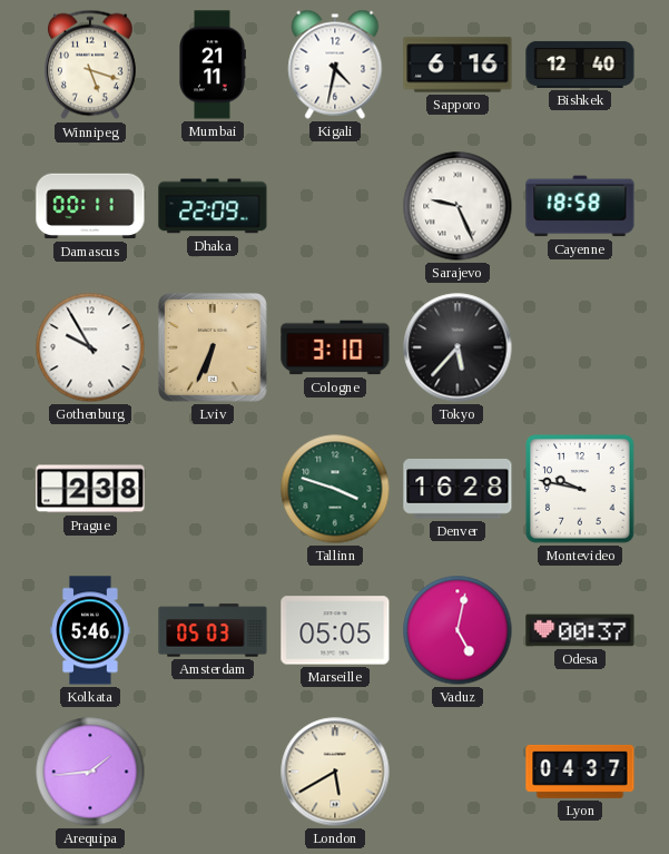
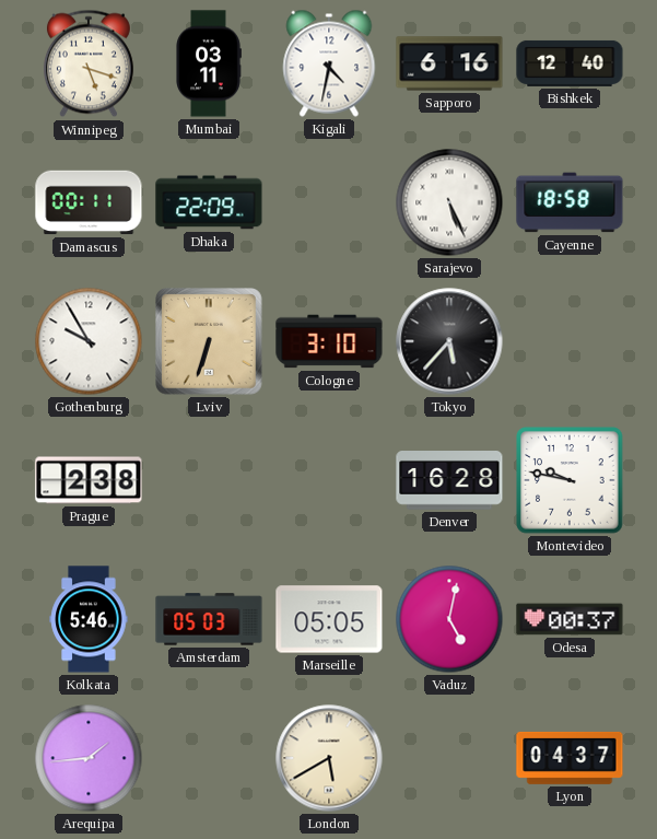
Mumbai: 21:11 -> 03:11 (209, 63)
Sarajevo: 9:26 -> 5:26 (449, 202)
Lviv: 6:34 -> 6:33 (210, 342)
Tallinn: 3:48 -> none (335, 489)
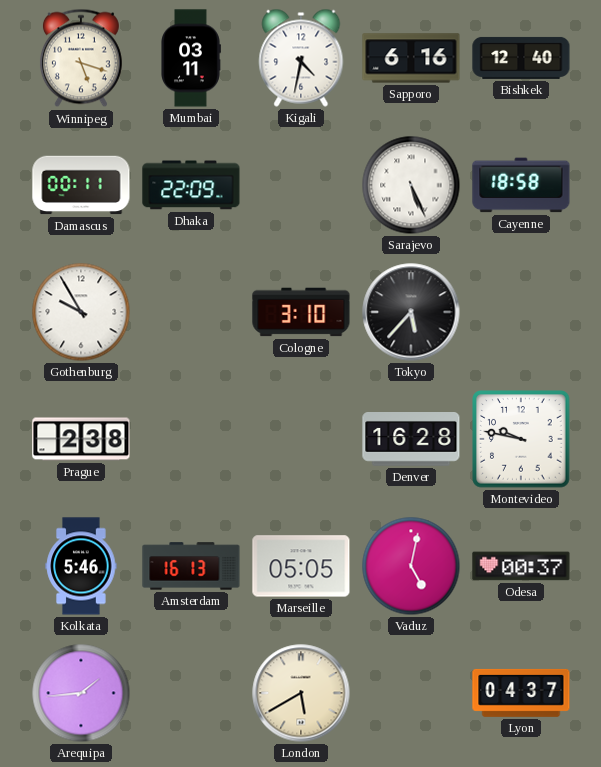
Lviv: 6:33 -> none (210, 342)
Amsterdam: 05:03 -> 16:13 (191, 566)
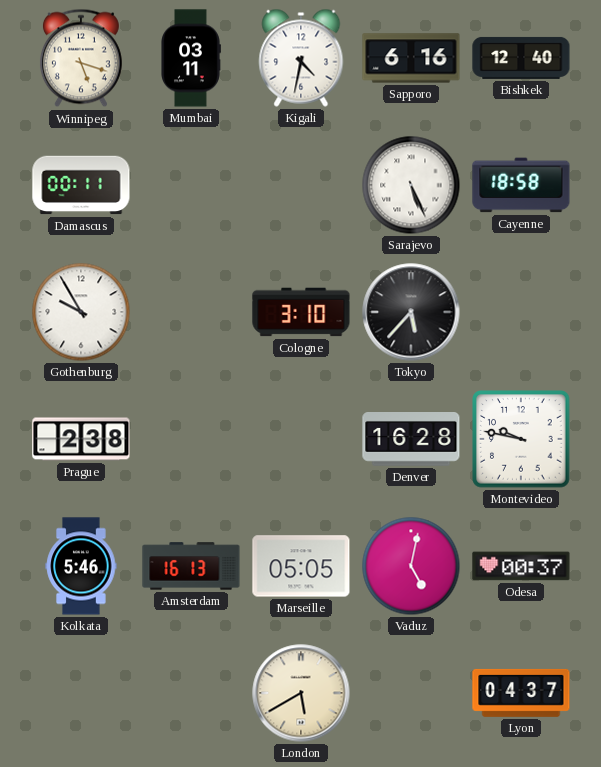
Dhaka: 22:09 -> none (191, 185)
Arequipa: 1:44 -> none (81, 693)
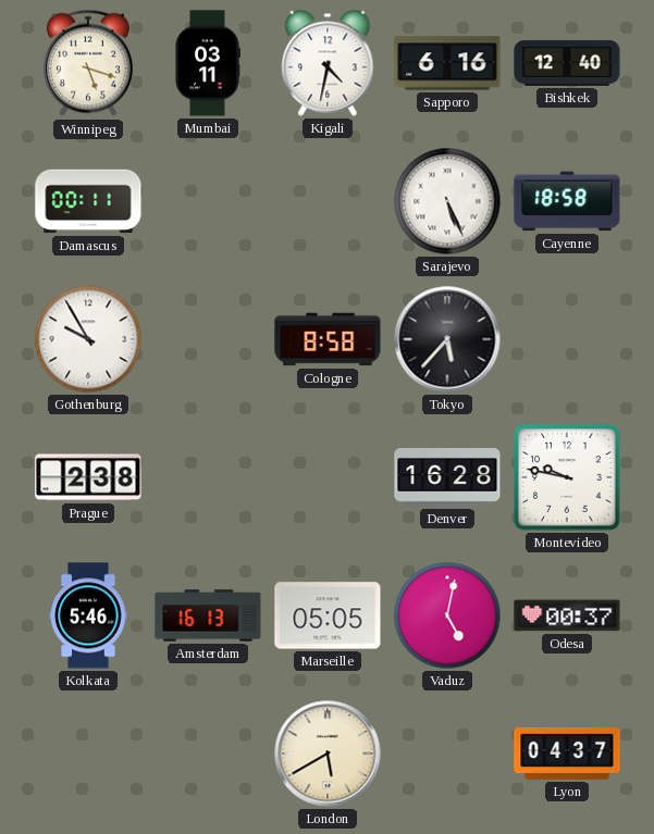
Cologne: 3:10 -> 8:58 (328, 339)
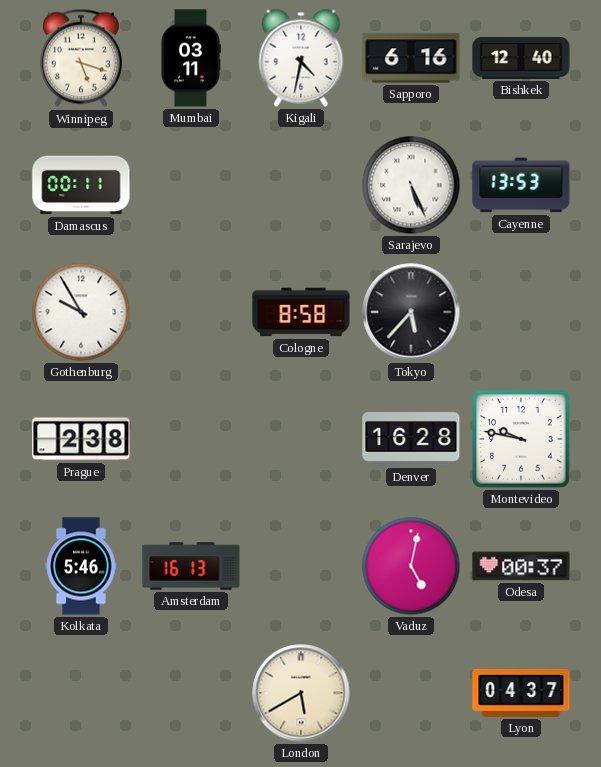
Cayenne: 18:58 -> 13:53 (521, 185)
Marseille: 05:05 -> none (328, 615)
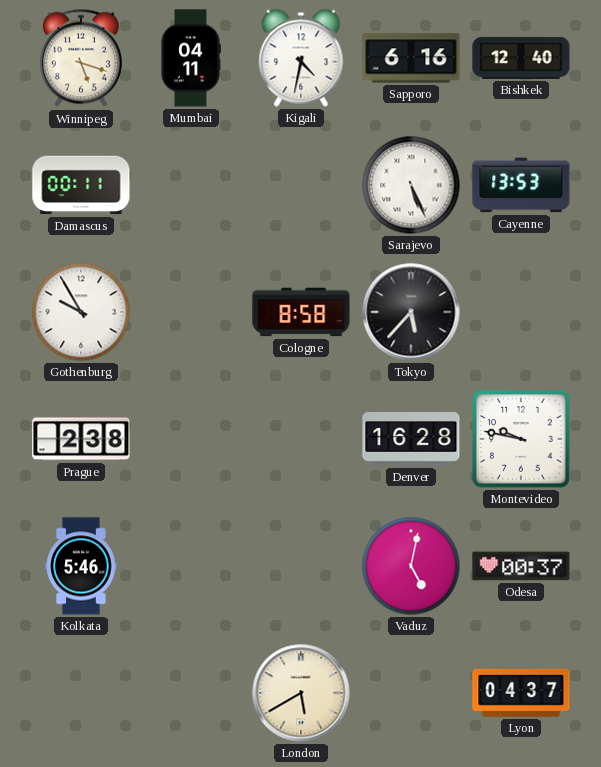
Mumbai: 03:11 -> 04:11 (191, 58)
Amsterdam: 16:13 -> none (191, 566)
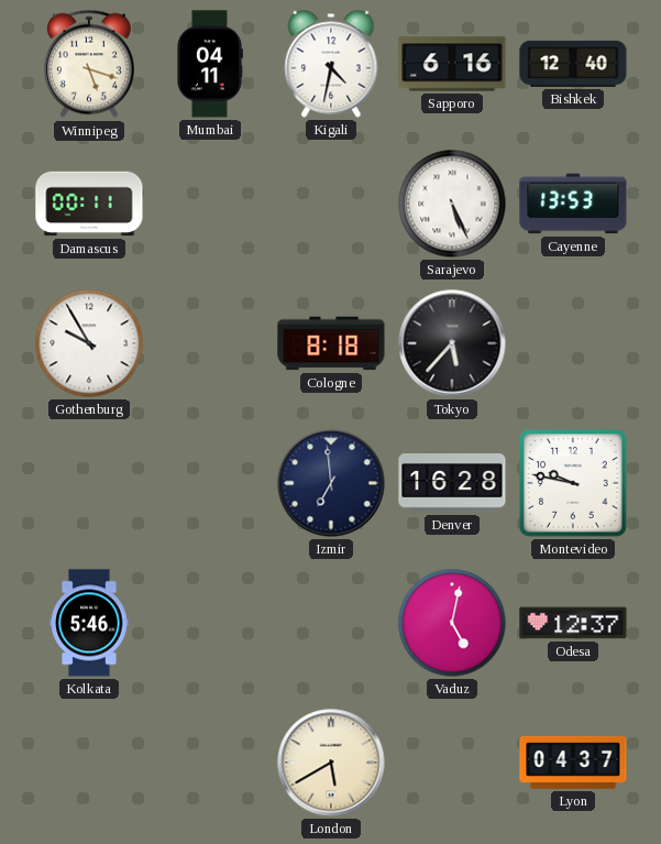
Cologne: 8:58 -> 8:18 (331, 343)
Prague: 2:38 -> none (81, 439)
Izmir: none -> 6:59 (331, 483)
Odesa: 00:37 -> 12:37 (573, 623)
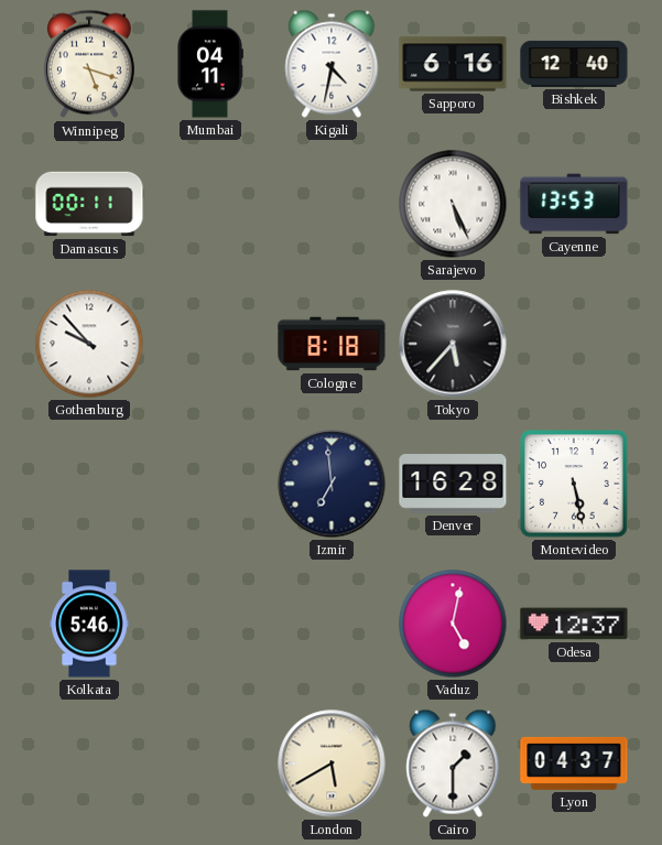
Gothenburg: 9:55 -> 9:53 (89, 344)
Montevideo: 9:47 -> 5:28 (574, 484)
Cairo: none -> 1:30 (453, 763)
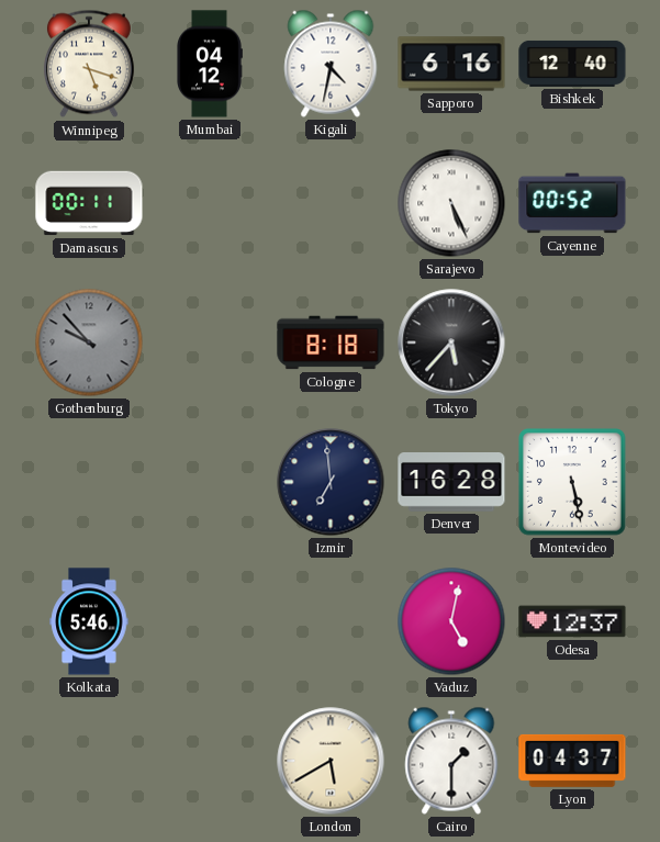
Mumbai: 04:11 -> 04:12 (210, 64)
Cayenne: 13:53 -> 00:52 (572, 203)
Gothenburg dial: white -> grey (89, 343)
